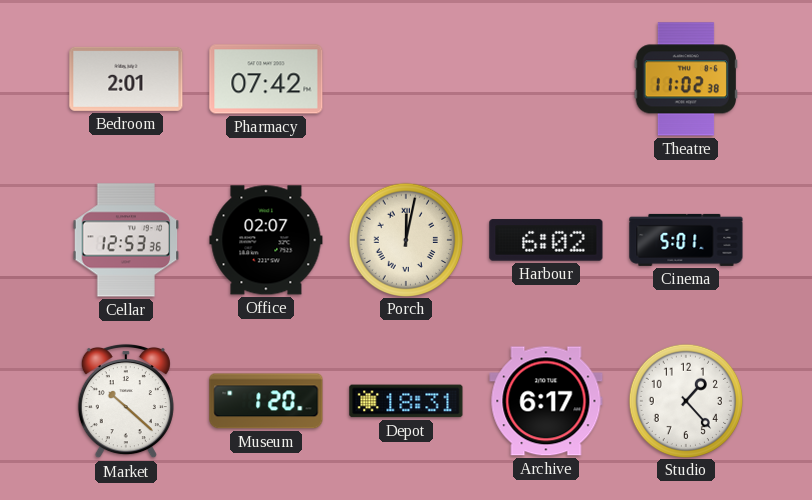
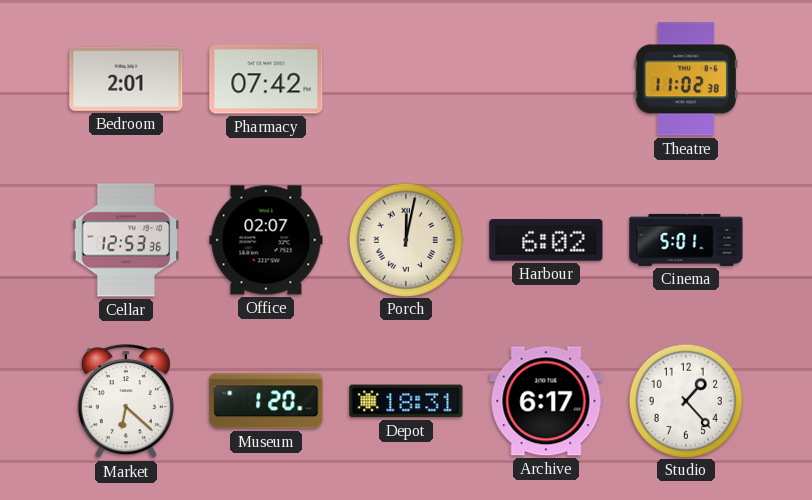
Market: 10:22 -> 6:22 (126, 401)
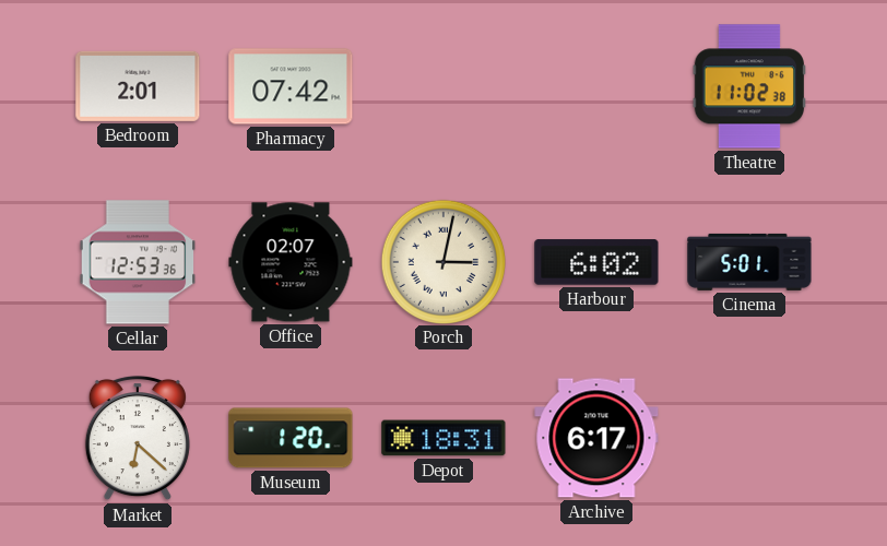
Porch: 12:02 -> 3:02 (442, 261)
Studio: 1:23 -> none (685, 400)
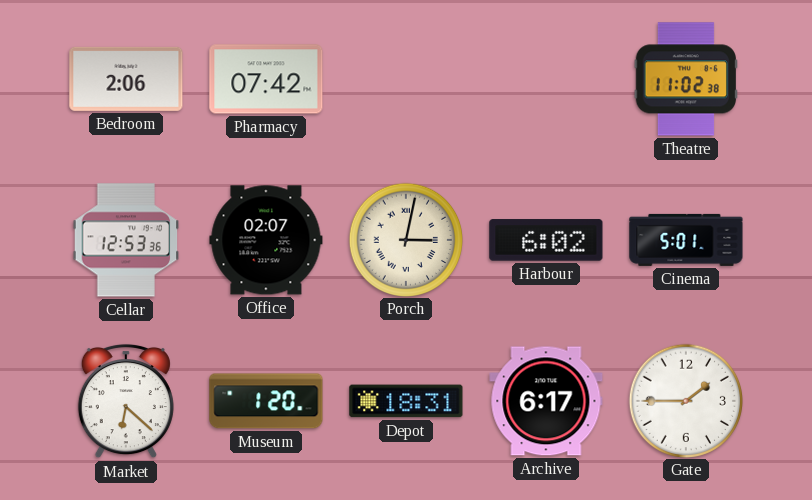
Bedroom: 2:01 -> 2:06 (126, 79)
Gate: none -> 1:45 (685, 400)
